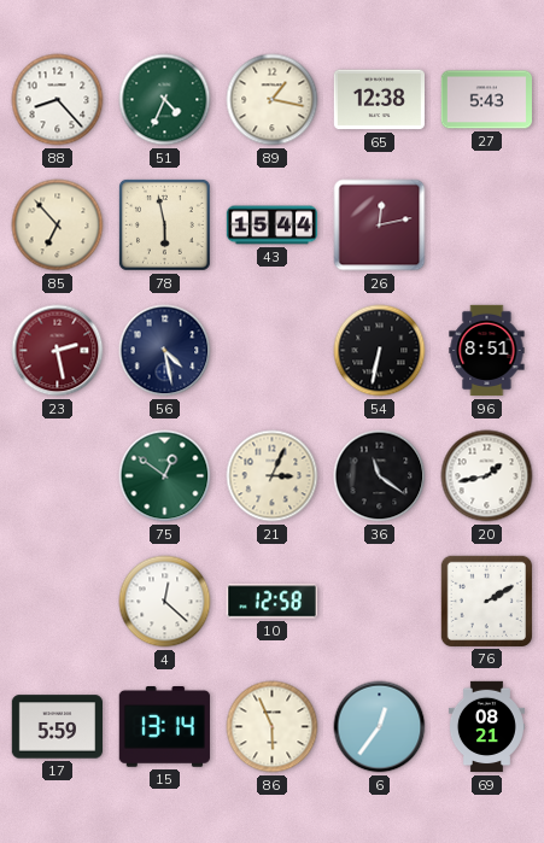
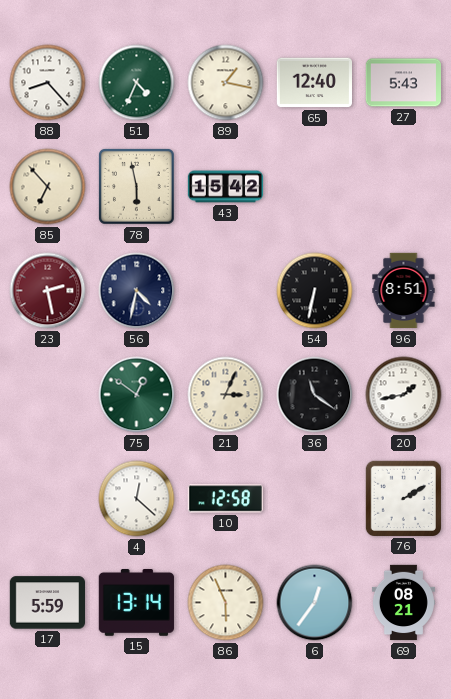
65: 12:38 -> 12:40 (314, 83)
43: 15:44 -> 15:42 (226, 187)
26: 12:13 -> none (380, 226)
56: 4:28 -> 4:32 (137, 291)
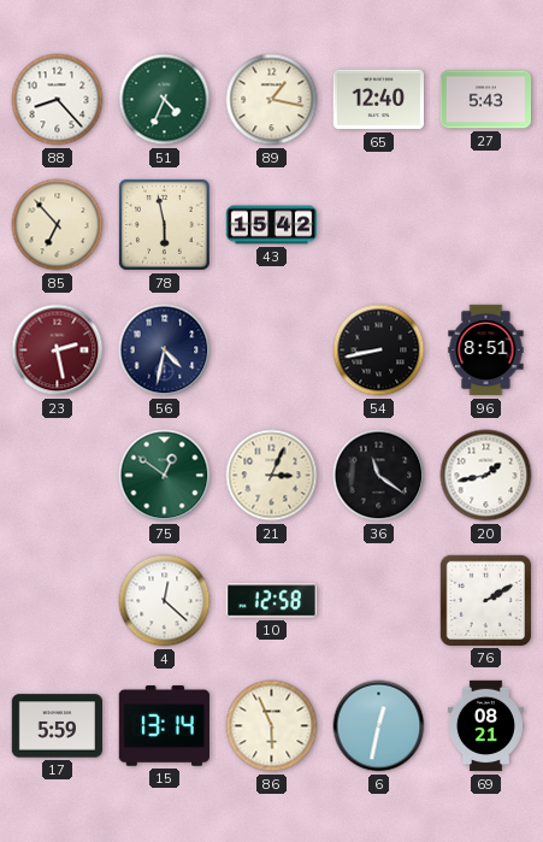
54: 6:32 -> 8:43 (379, 351)
6: 12:36 -> 12:32 (379, 726)
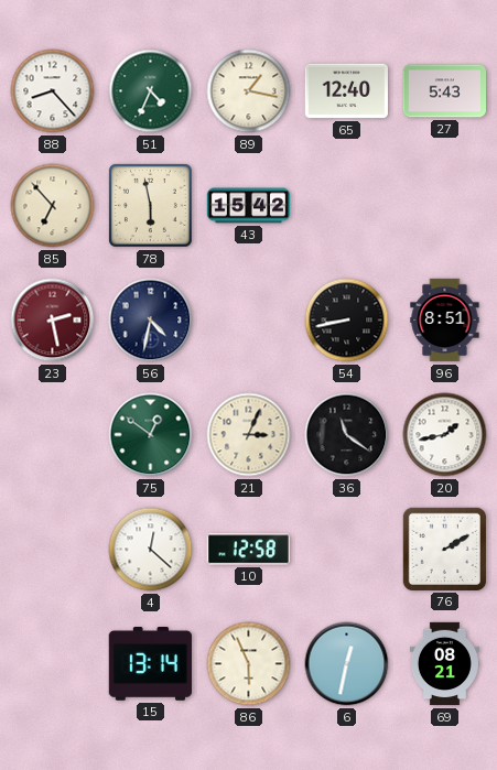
17: 5:59 -> none (58, 726)
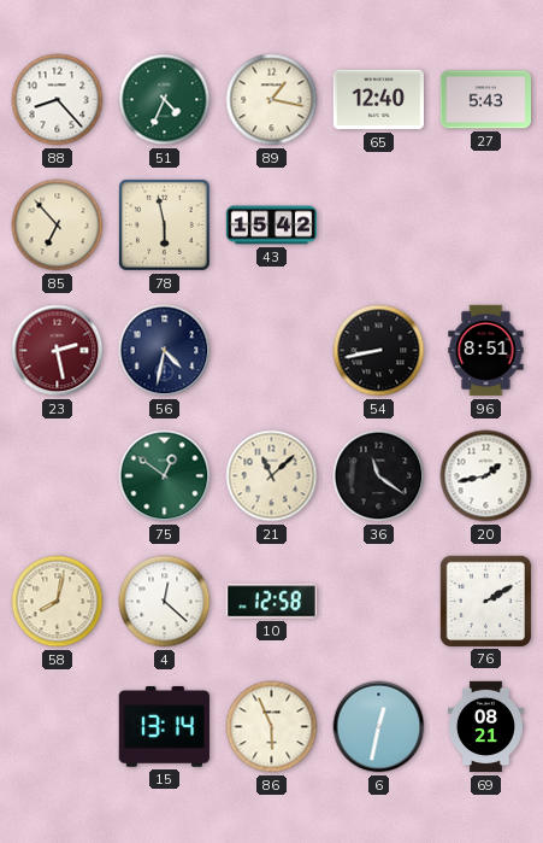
21: 3:04 -> 11:08 (272, 476)
58: none -> 8:02 (58, 602)
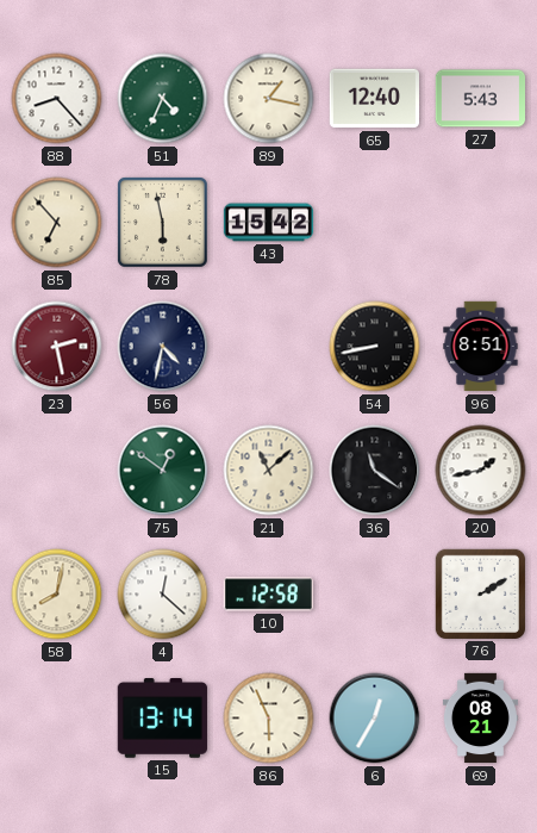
6: 12:32 -> 12:35 (375, 719)
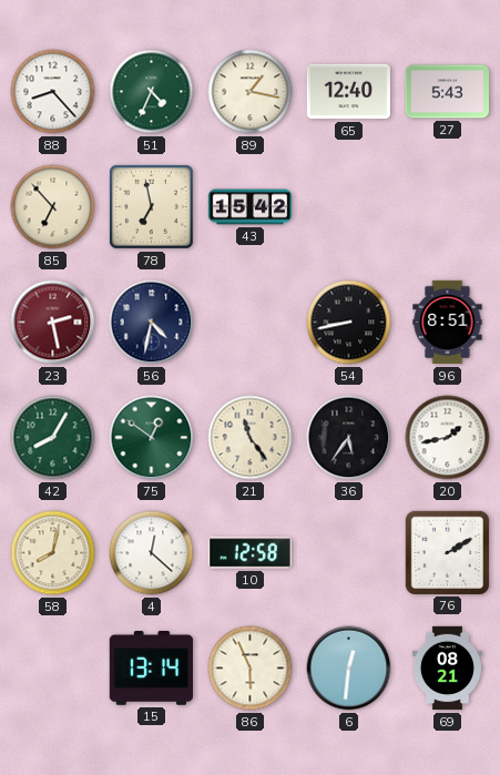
78: 5:58 -> 6:58 (152, 207)
42: none -> 8:05 (53, 438)
21: 11:08 -> 11:24 (251, 438)
36: 11:21 -> 5:36 (349, 438)
6: 12:35 -> 12:31 (349, 669)
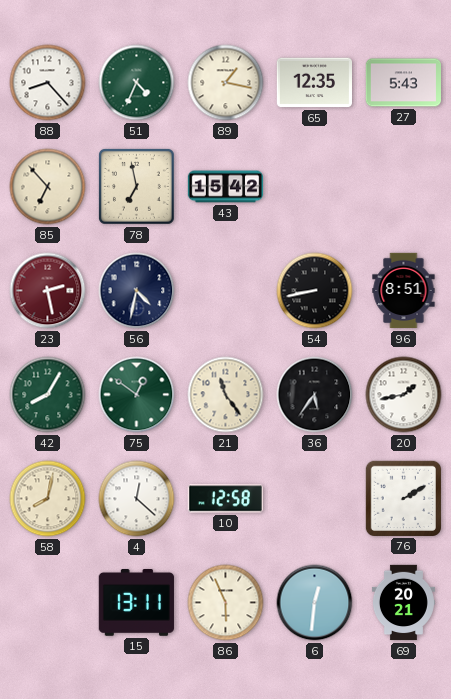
65: 12:40 -> 12:35 (314, 83)
15: 13:14 -> 13:11 (136, 603)
69: 08:21 -> 20:21 (403, 603)
